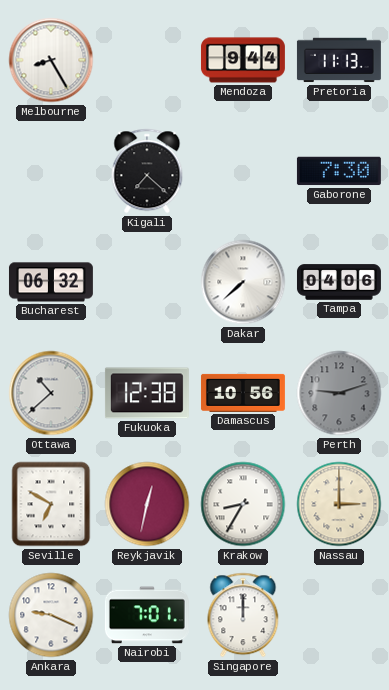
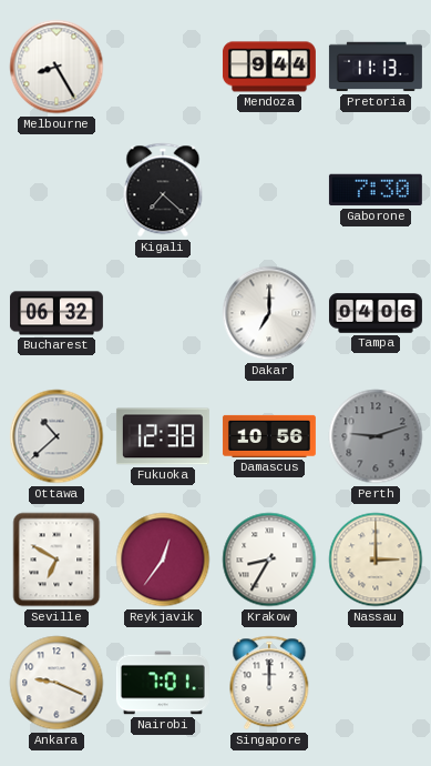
Dakar: 7:38 -> 7:00 (269, 313)
Reykjavik: 12:32 -> 12:36 (163, 560)
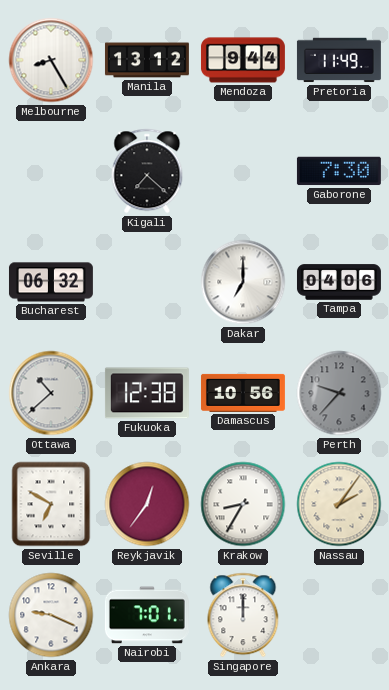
Manila: none -> 13:12 (147, 60)
Pretoria: 11:13 -> 11:49 (339, 60)
Perth: 9:12 -> 9:37 (339, 393)
Nassau: 3:00 -> 2:06 (339, 504)
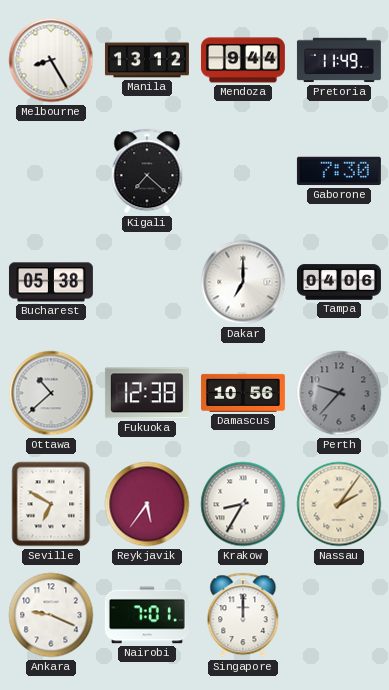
Bucharest: 06:32 -> 05:38 (51, 282)
Reykjavik: 12:36 -> 5:36 (147, 504)
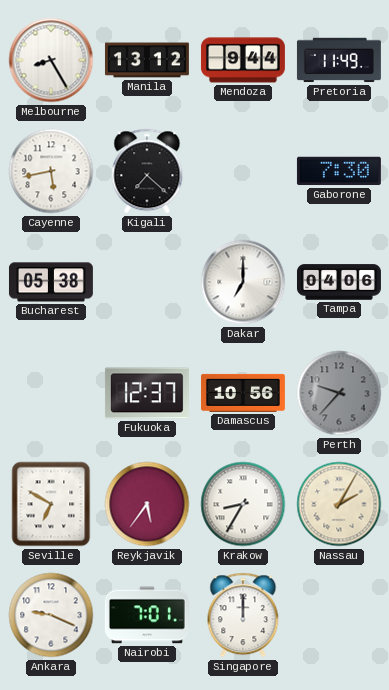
Cayenne: none -> 5:43 (51, 171)
Ottawa: 10:38 -> none (51, 393)
Fukuoka: 12:38 -> 12:37 (147, 393)
Nassau: 2:06 -> 2:05 (339, 504)
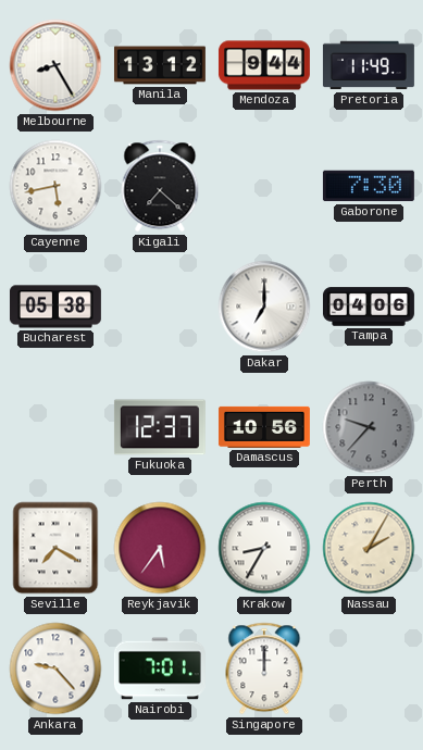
Seville: 6:50 -> 7:20 (55, 548)
Ankara: 9:19 -> 9:23 (55, 668)
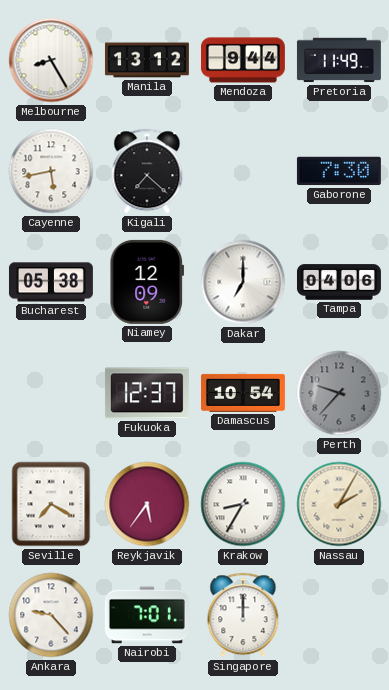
Niamey: none -> 12:09 (147, 282)
Damascus: 10:56 -> 10:54 (243, 393)
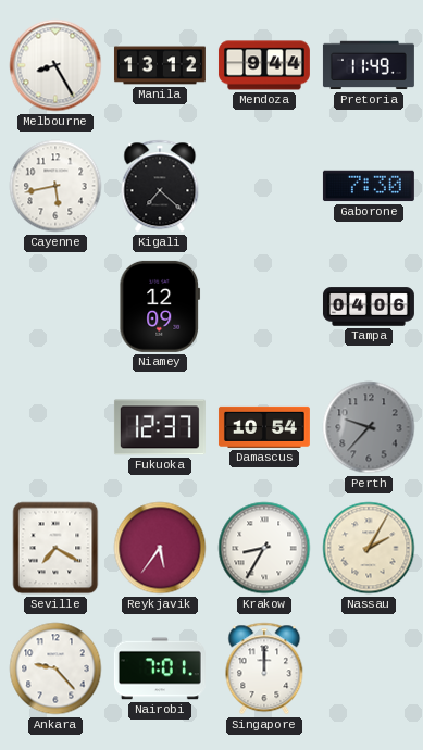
Bucharest: 05:38 -> none (51, 282)
Dakar: 7:00 -> none (243, 282)
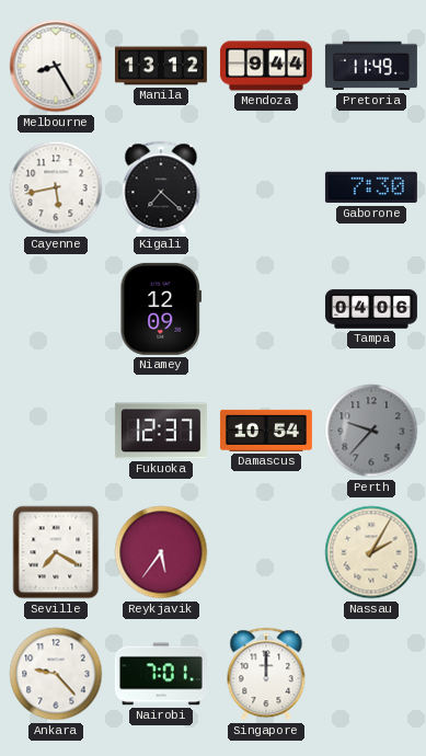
Krakow: 8:35 -> none (264, 548)
